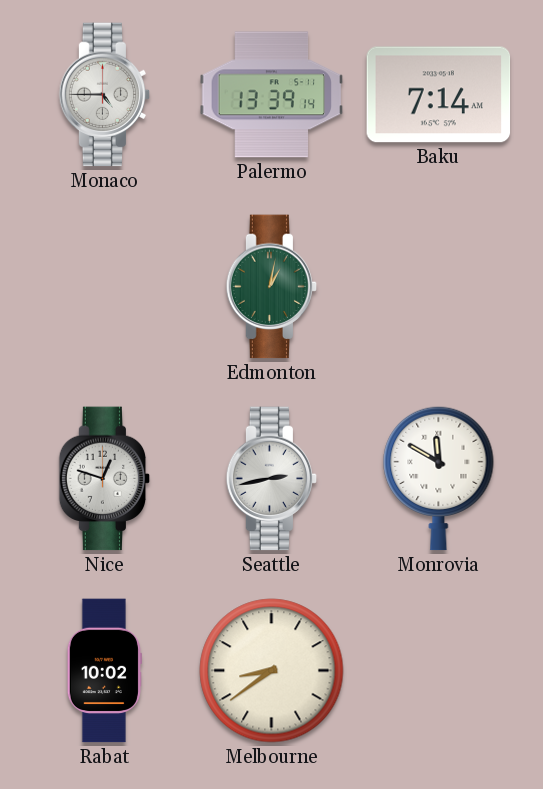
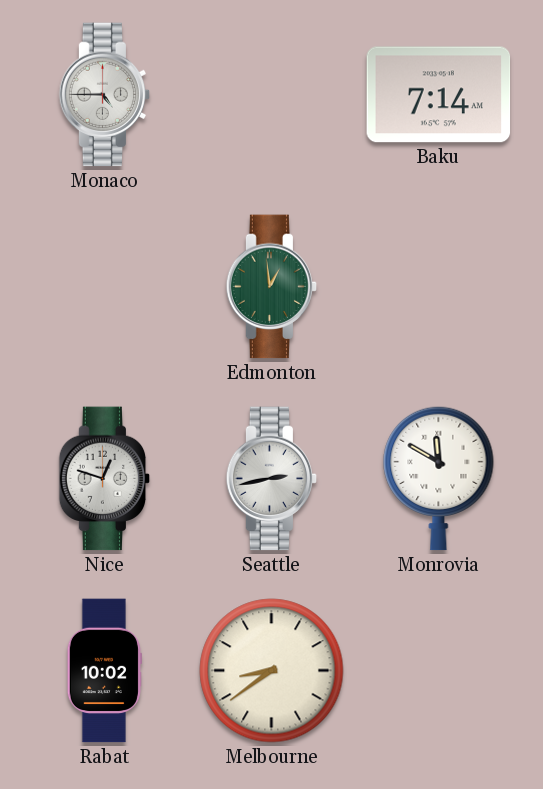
Palermo: 13:39 -> none (272, 95)
Edmonton: 1:02 -> 12:59 (272, 287)
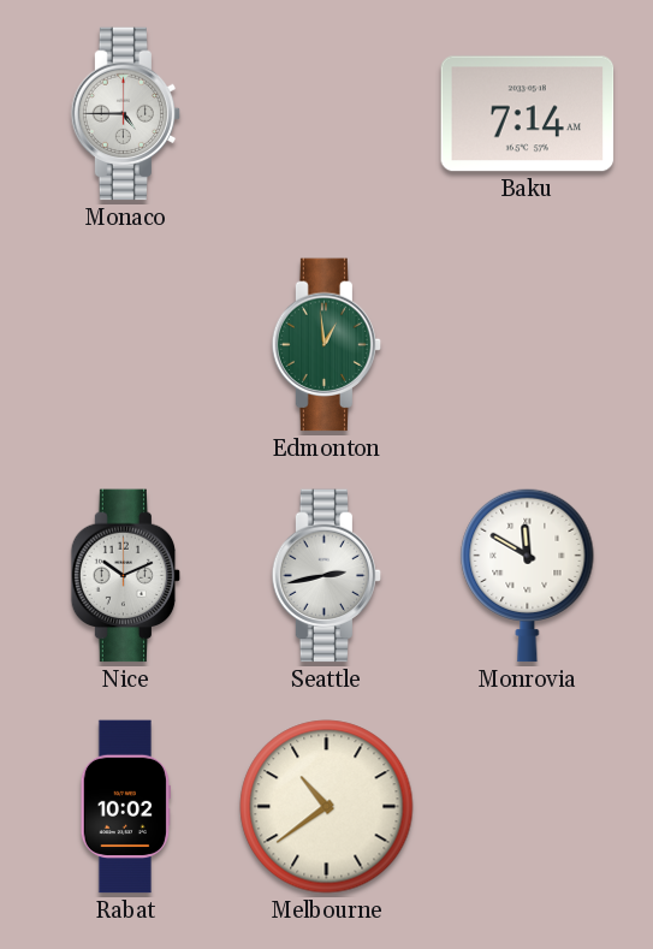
Nice: 12:48 -> 10:11 (126, 576)
Melbourne: 8:39 -> 10:39 (327, 807)
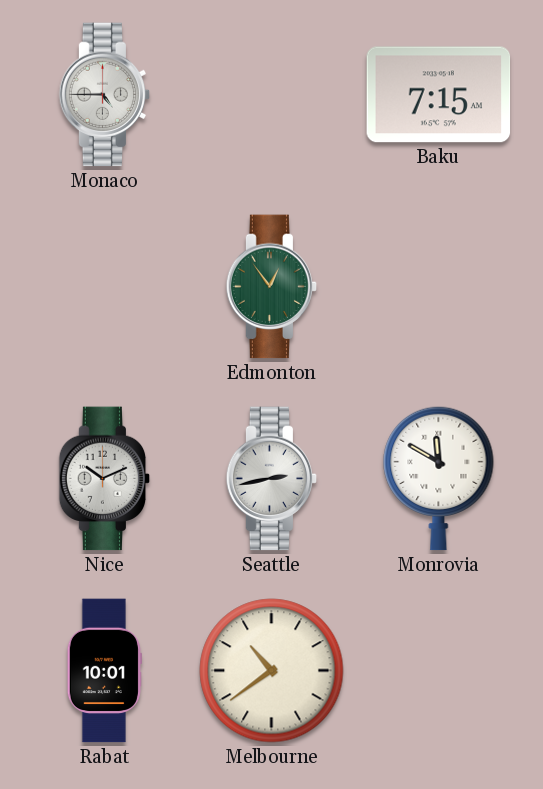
Baku: 7:14 -> 7:15 (439, 95)
Edmonton: 12:59 -> 12:54 (272, 287)
Rabat: 10:02 -> 10:01 (104, 671)
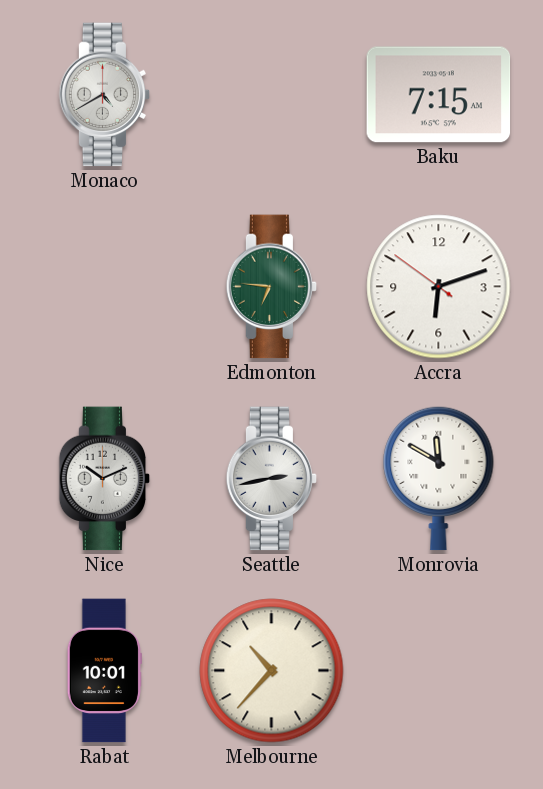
Monaco: 4:45 -> 4:40 (105, 95)
Edmonton: 12:54 -> 6:46 (272, 287)
Accra: none -> 6:11 (439, 287)
Melbourne: 10:39 -> 10:37 (272, 671)
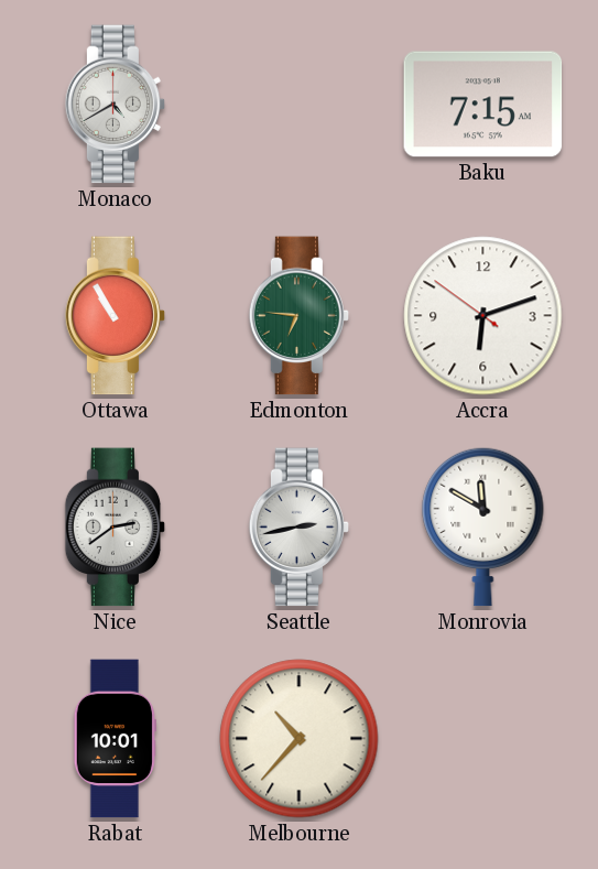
Ottawa: none -> 10:55 (116, 316)
Nice: 10:11 -> 2:39 (116, 528)
